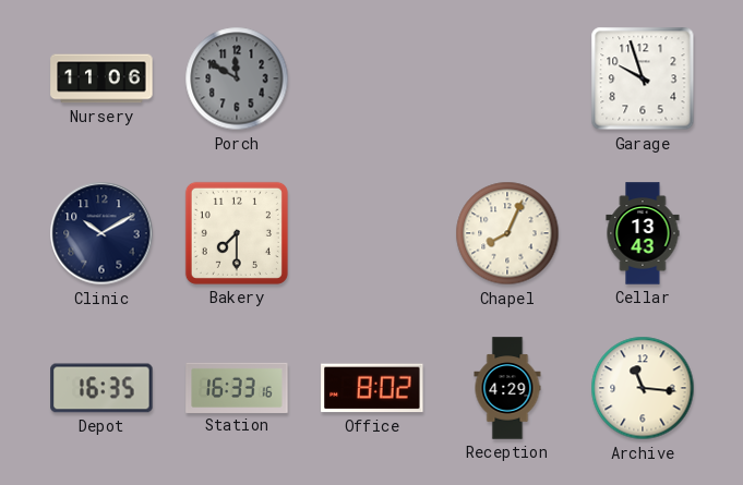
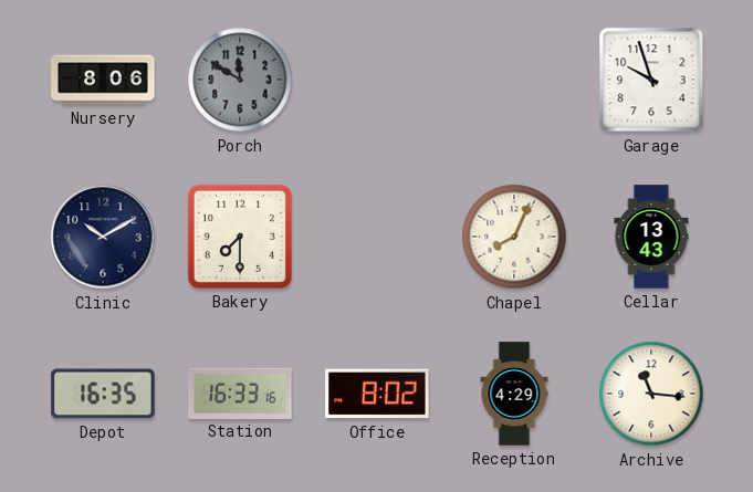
Nursery: 11:06 -> 8:06 (103, 80)
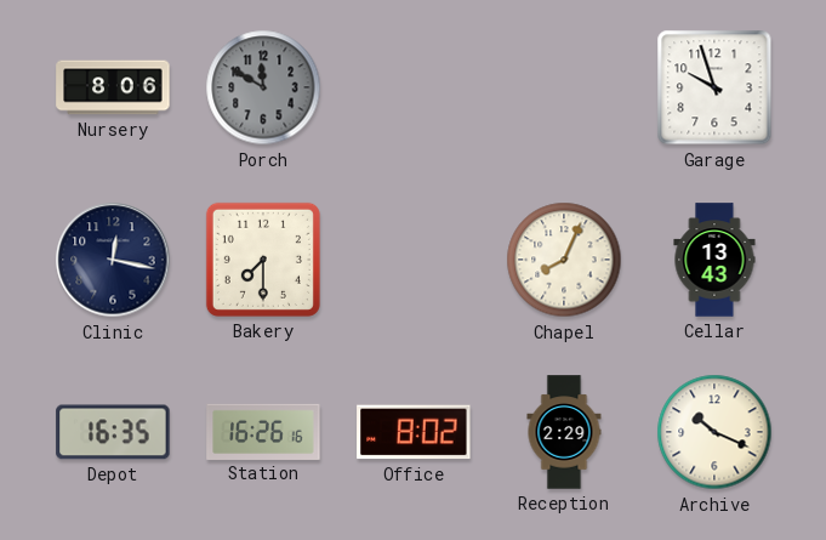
Clinic: 10:10 -> 12:17 (113, 260)
Station: 16:33 -> 16:26 (263, 431)
Reception: 4:29 -> 2:29 (564, 432)
Archive: 11:16 -> 10:19 (714, 432)
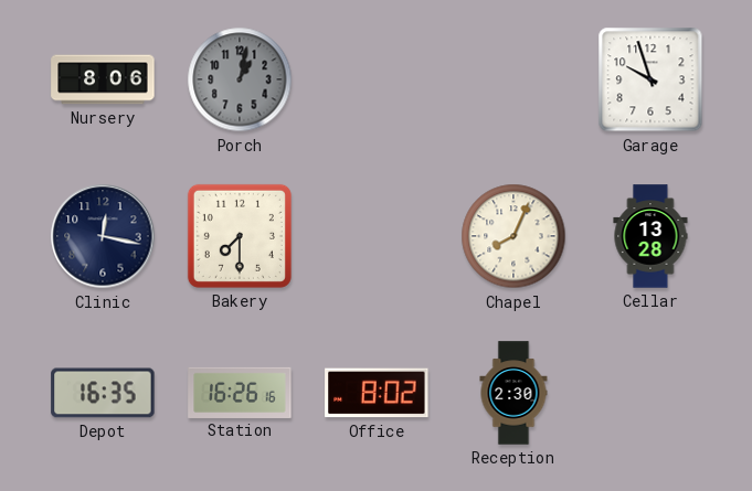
Porch: 11:50 -> 1:02 (240, 79)
Cellar: 13:43 -> 13:28 (650, 236)
Reception: 2:29 -> 2:30 (513, 393)
Archive: 10:19 -> none (714, 432)
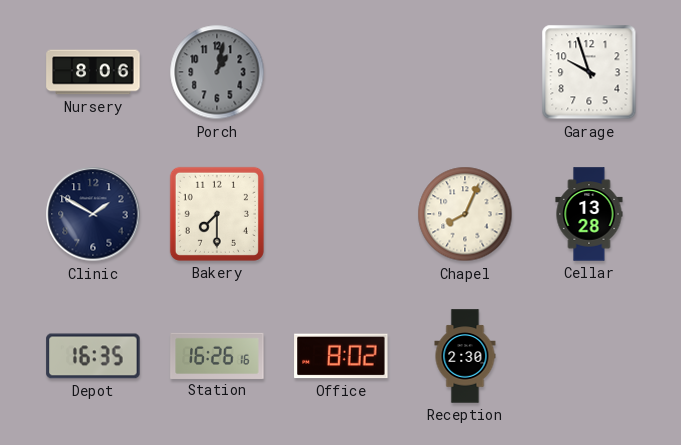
Clinic: 12:17 -> 1:50 (93, 214)
